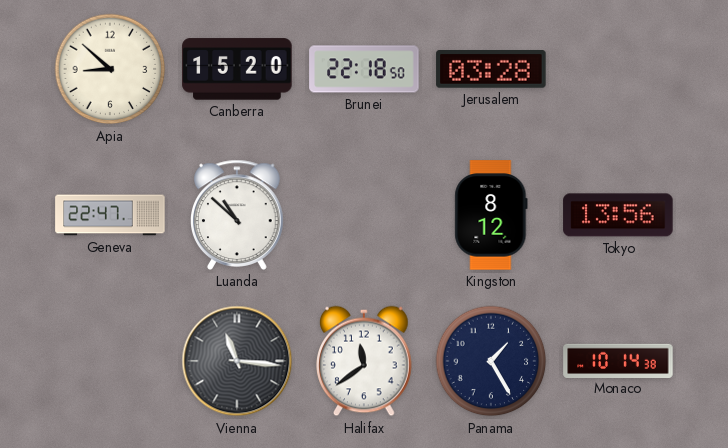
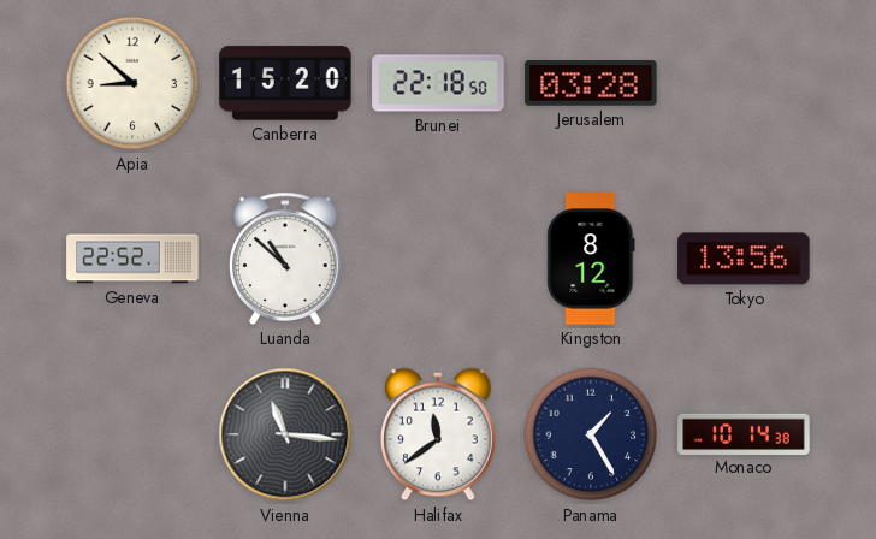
Geneva: 22:47 -> 22:52 (132, 259)
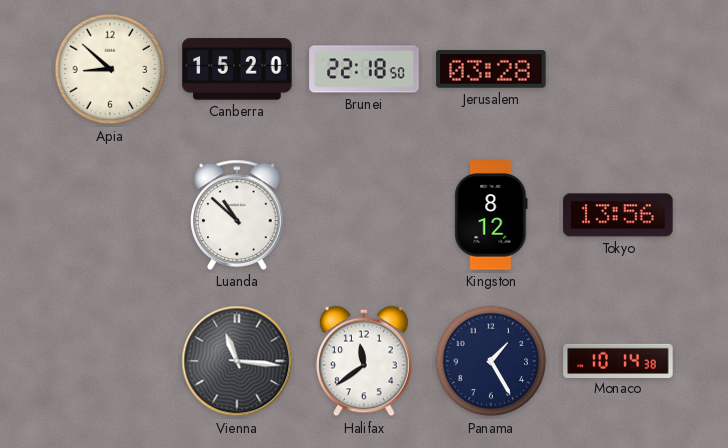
Geneva: 22:52 -> none (132, 259)
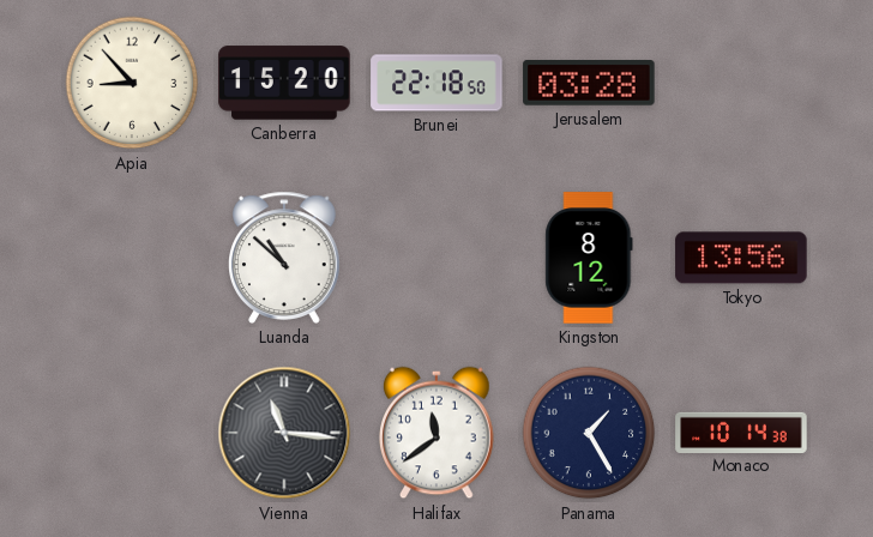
Apia: 8:52 -> 8:53 (132, 83)
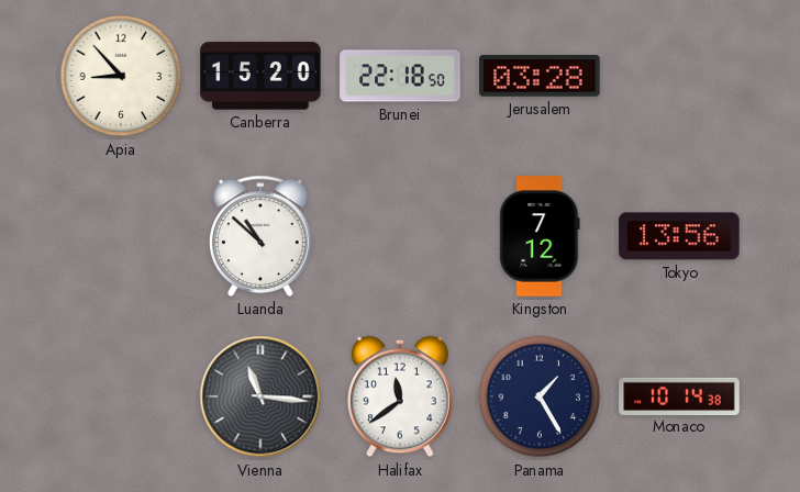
Kingston: 8:12 -> 7:12 (540, 236)
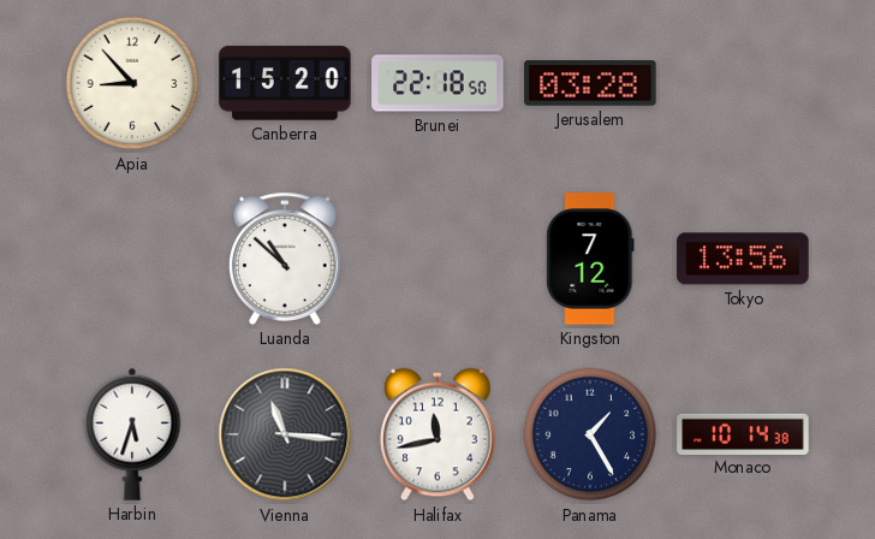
Harbin: none -> 5:33 (132, 434)
Halifax: 11:39 -> 11:43 (437, 434)
